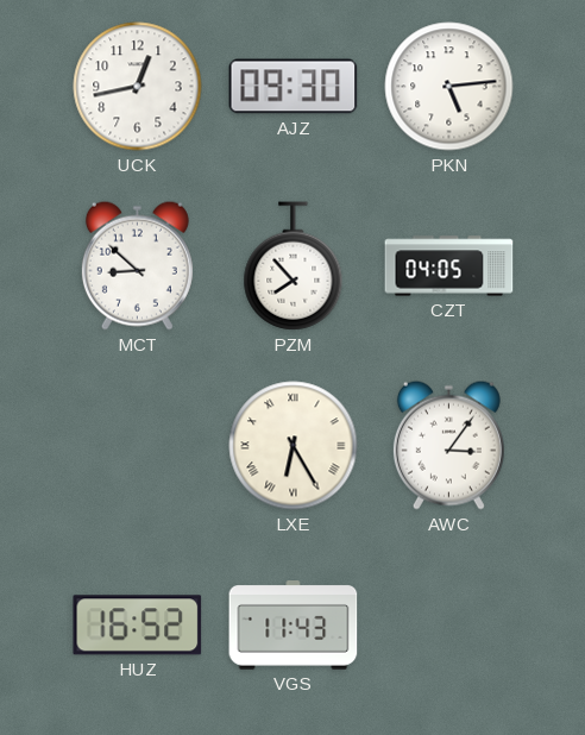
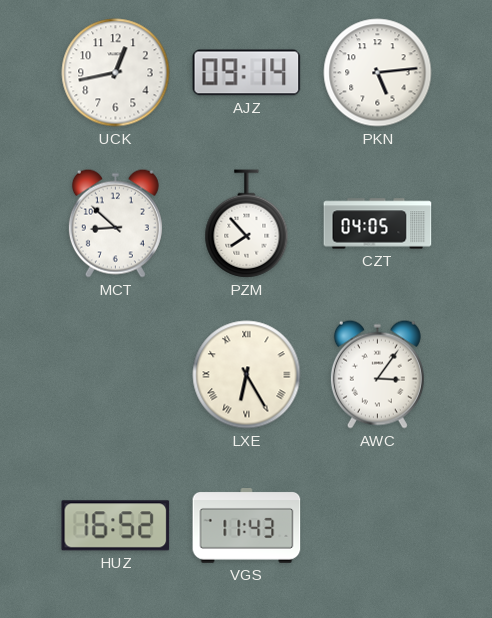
AJZ: 09:30 -> 09:14 (247, 73)
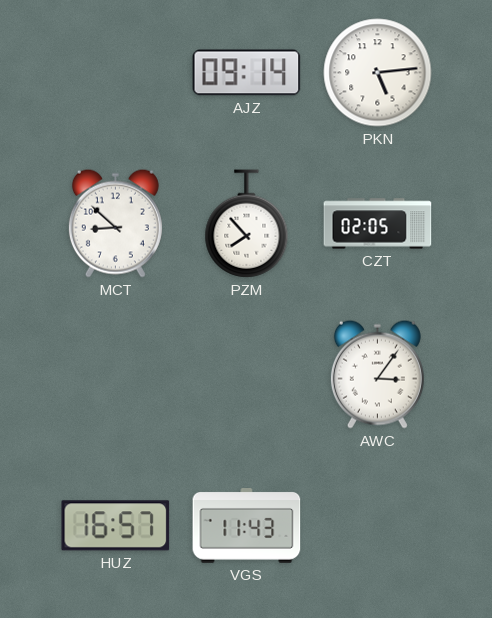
UCK: 12:43 -> none (116, 73)
CZT: 04:05 -> 02:05 (378, 224)
LXE: 6:25 -> none (247, 375)
HUZ: 16:52 -> 16:57 (116, 526)
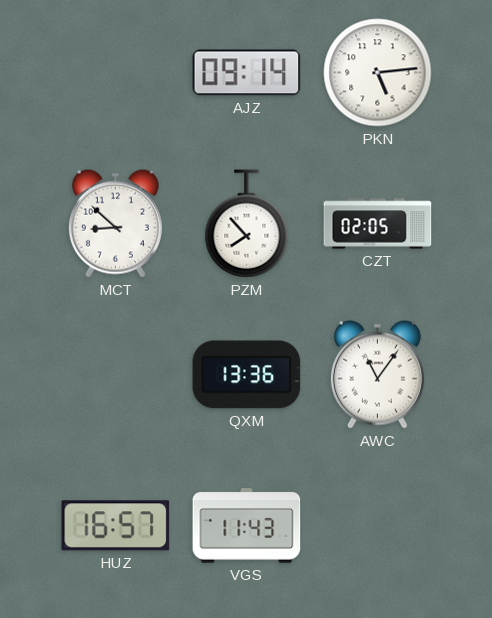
QXM: none -> 13:36 (247, 375)
AWC: 3:06 -> 11:06 (377, 374)
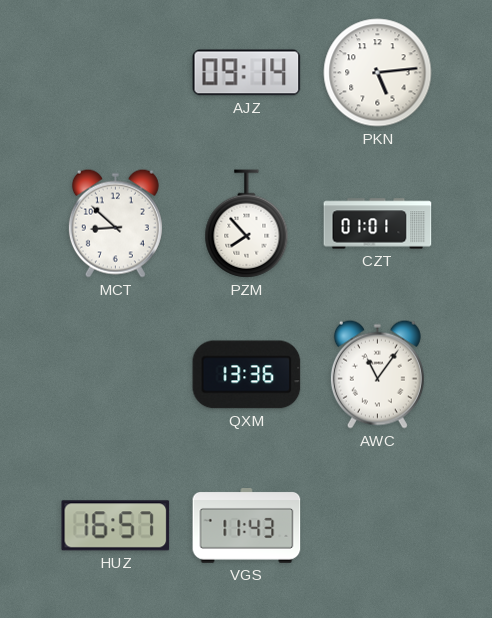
CZT: 02:05 -> 01:01 (378, 224)
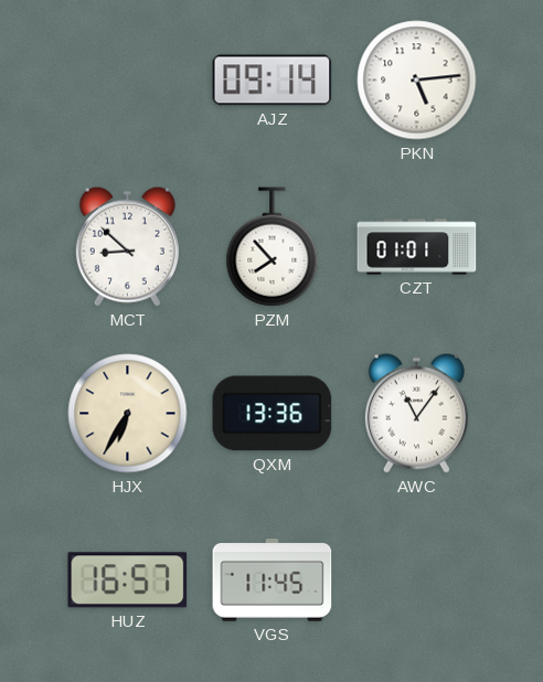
HJX: none -> 6:35 (128, 414)
VGS: 11:43 -> 11:45 (273, 580)
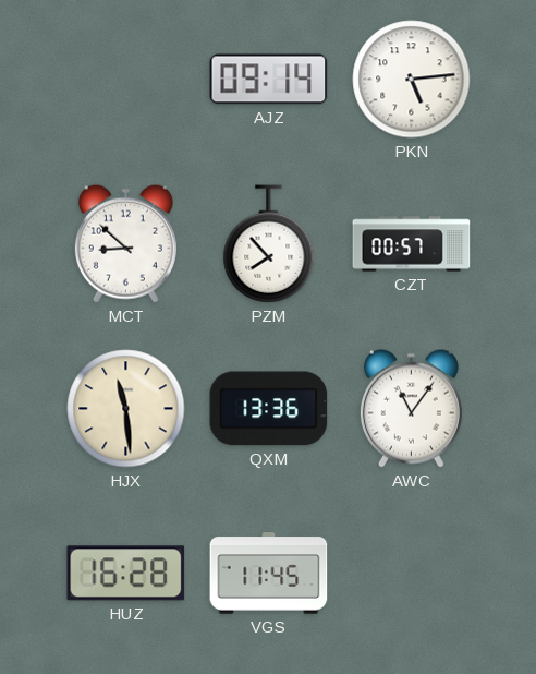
CZT: 01:01 -> 00:57 (412, 244)
HJX: 6:35 -> 11:29 (126, 409)
HUZ: 16:57 -> 16:28 (126, 574)
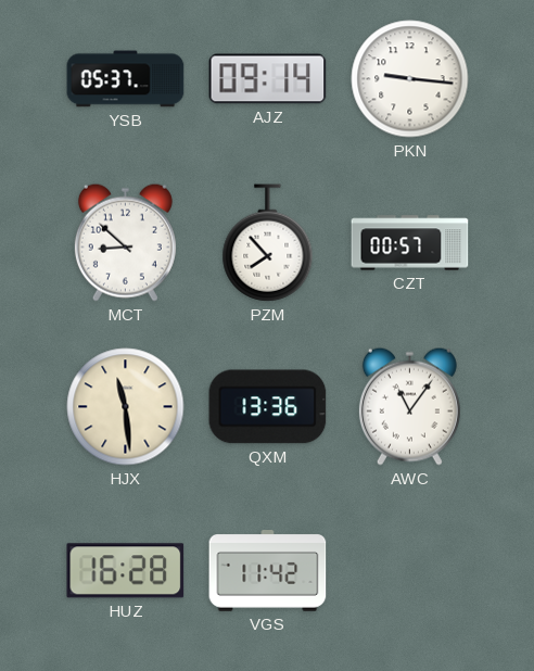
YSB: none -> 05:37 (126, 79)
PKN: 5:14 -> 9:16 (410, 79)
VGS: 11:45 -> 11:42 (268, 571)
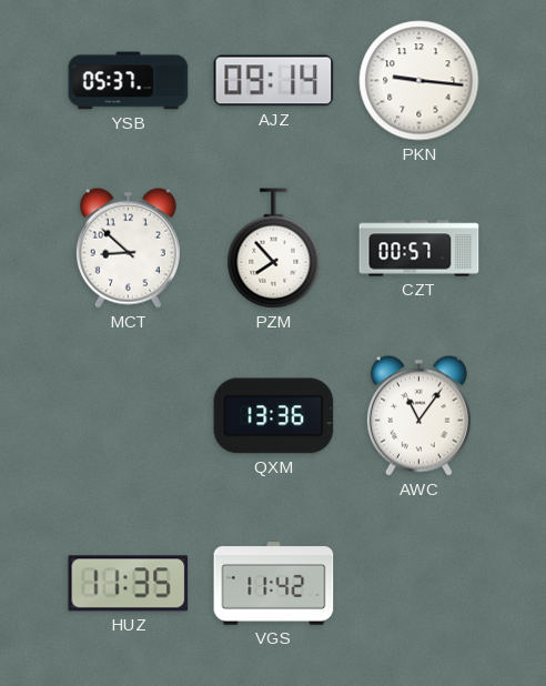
HJX: 11:29 -> none (126, 407)
HUZ: 16:28 -> 11:35 (129, 584)
